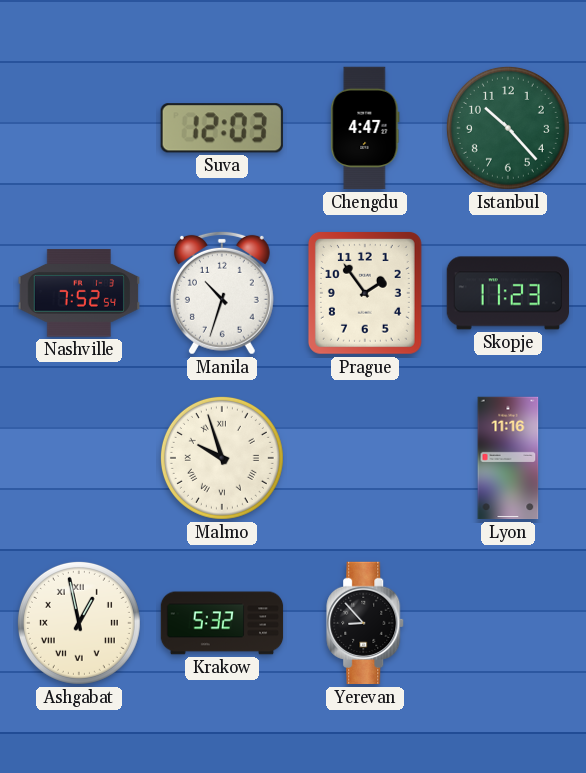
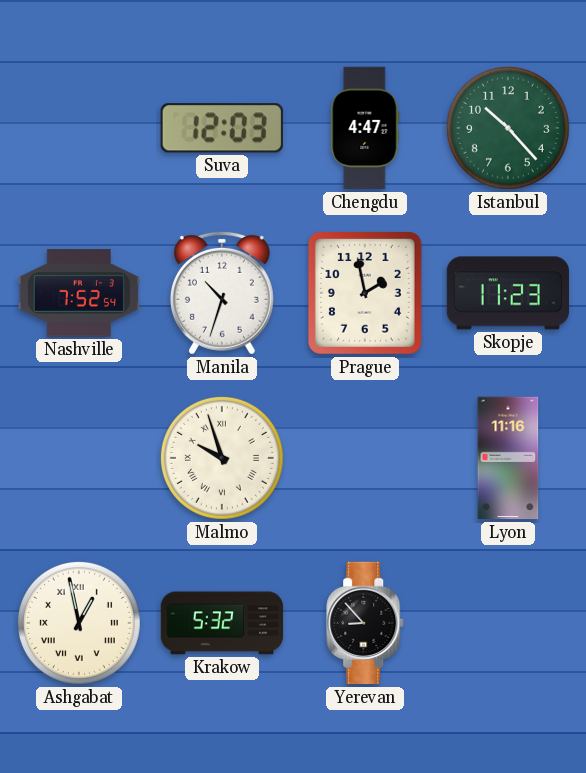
Prague: 1:54 -> 1:58 (365, 293)
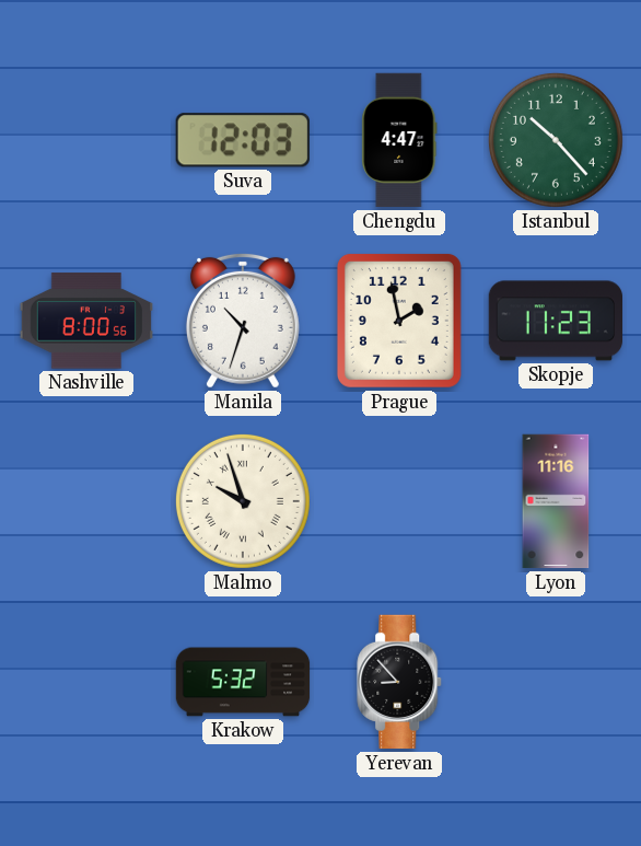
Nashville: 7:52 -> 8:00 (85, 321)
Ashgabat: 12:58 -> none (79, 623)
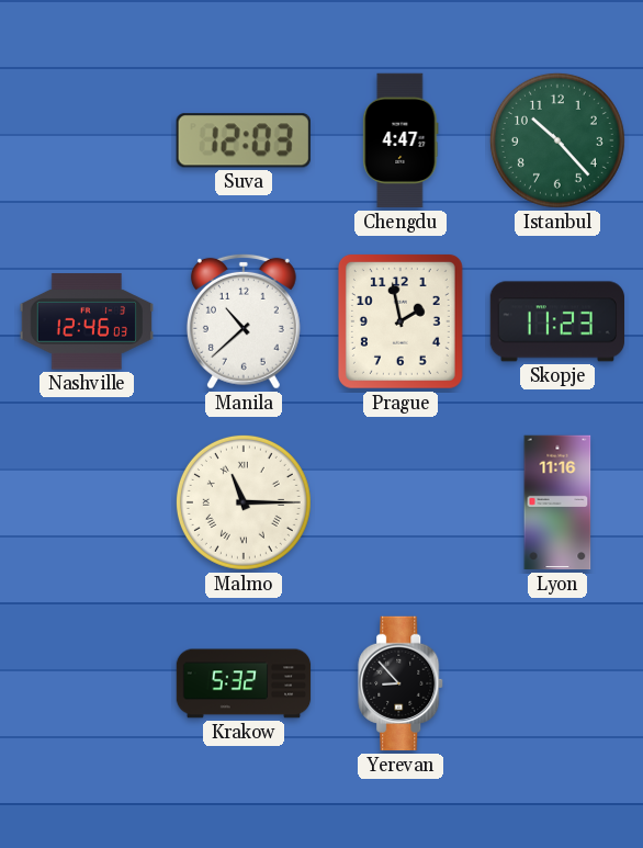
Nashville: 8:00 -> 12:46 (86, 321)
Manila: 10:33 -> 10:38 (244, 321)
Malmo: 9:57 -> 11:15 (244, 502)
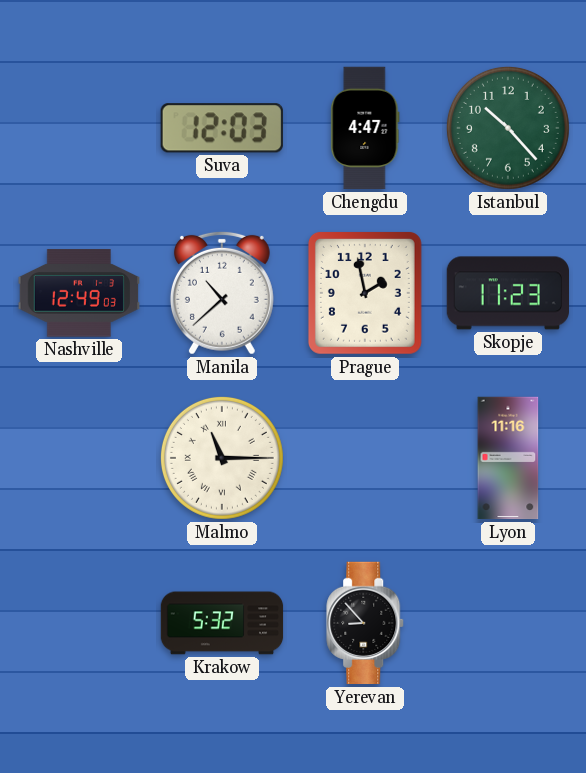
Nashville: 12:46 -> 12:49 (78, 293)
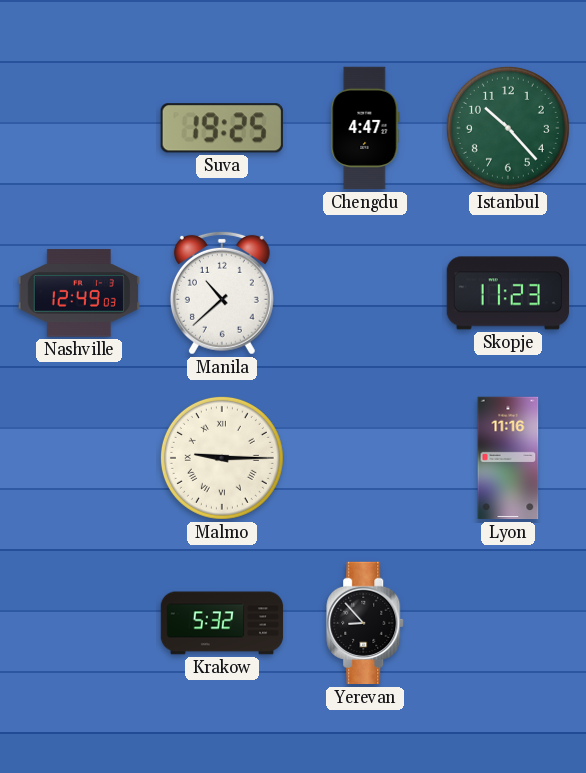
Suva: 12:03 -> 19:25 (222, 128)
Prague: 1:58 -> none (365, 293)
Malmo: 11:15 -> 9:15 (222, 458)
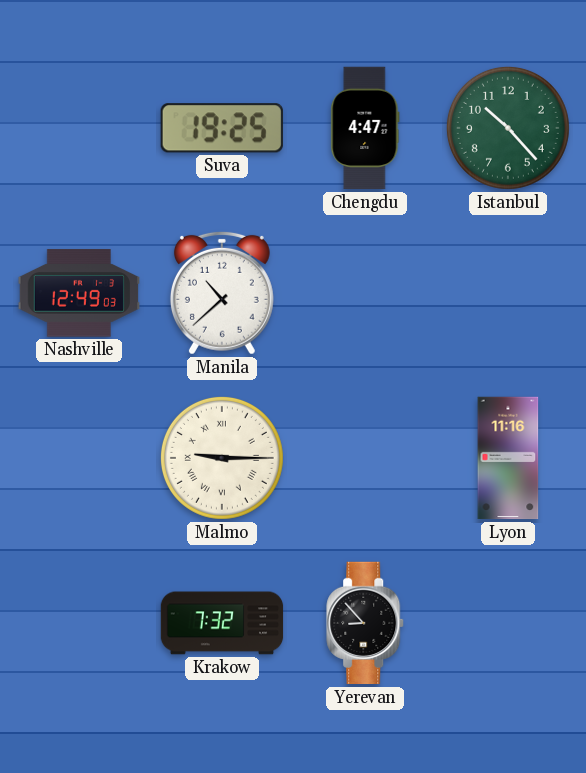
Skopje: 11:23 -> none (507, 293)
Krakow: 5:32 -> 7:32 (222, 623)
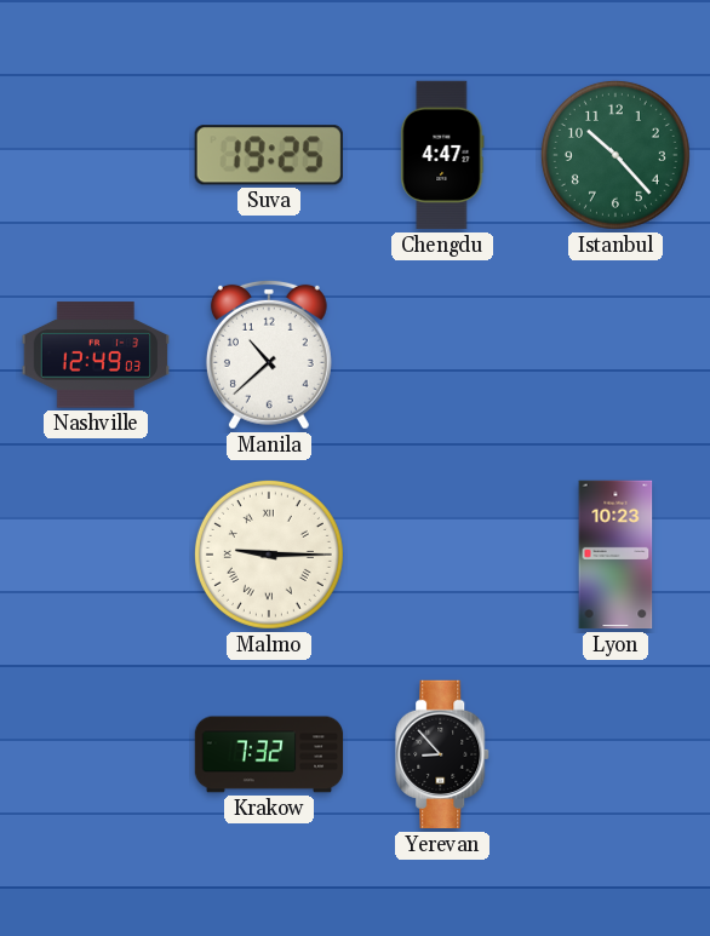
Lyon: 11:16 -> 10:23 (615, 555)
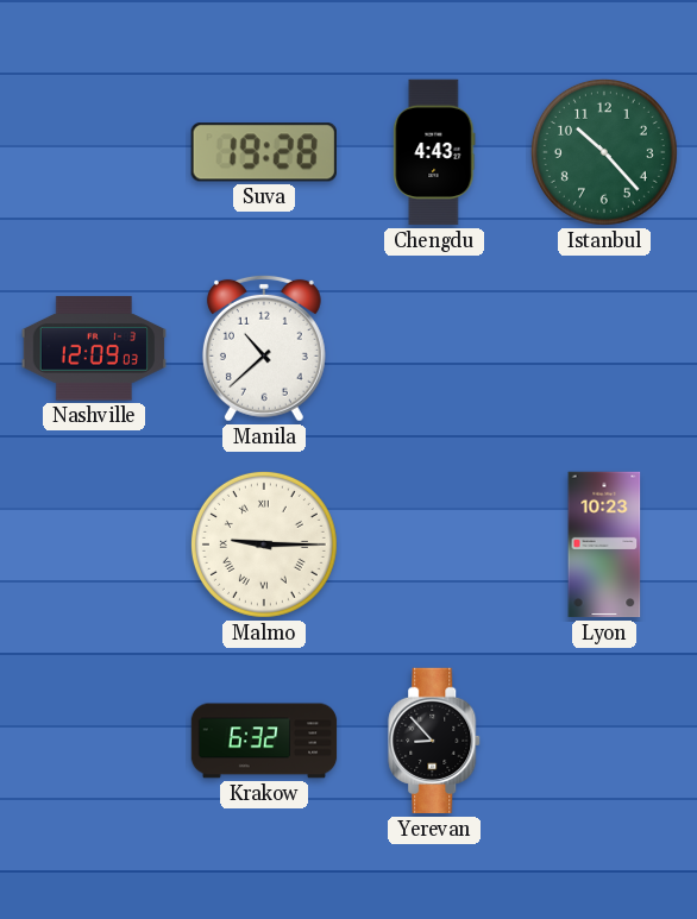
Suva: 19:25 -> 19:28 (264, 152)
Chengdu: 4:47 -> 4:43 (434, 152)
Nashville: 12:49 -> 12:09 (93, 348)
Krakow: 7:32 -> 6:32 (264, 741)
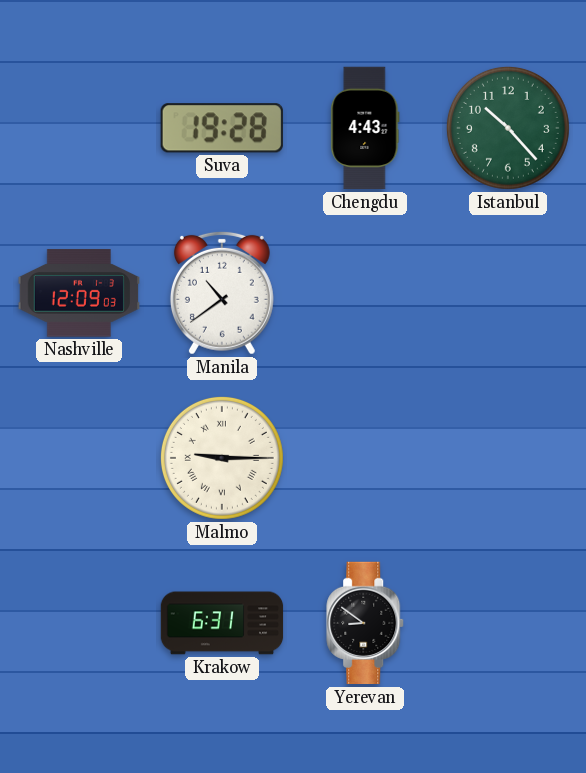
Manila: 10:38 -> 10:39 (222, 293)
Lyon: 10:23 -> none (604, 545)
Krakow: 6:32 -> 6:31 (222, 623)
Yerevan: 8:53 -> 8:51 (366, 623)
